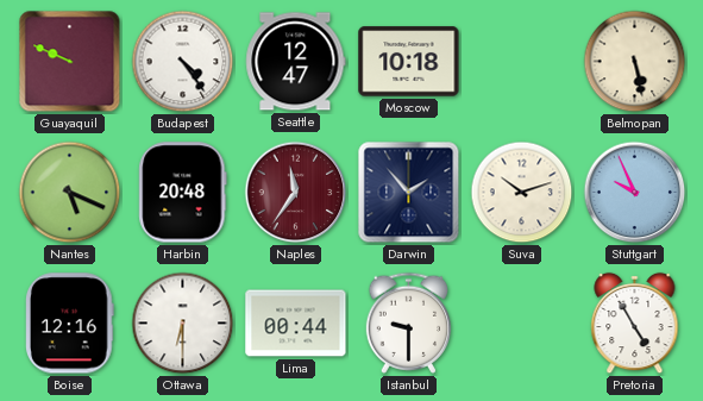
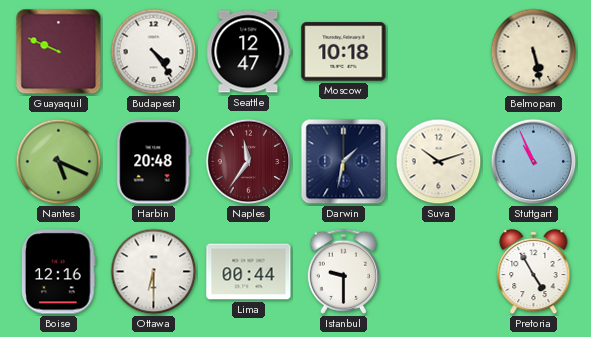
Darwin: 1:53 -> 1:32 (344, 162)
Stuttgart: 9:56 -> 10:56 (534, 162)
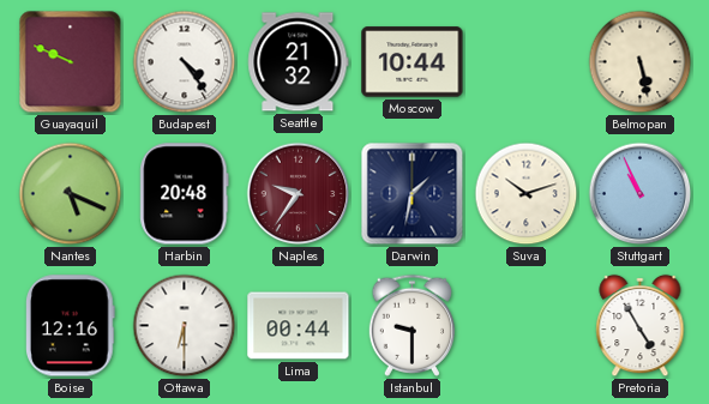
Seattle: 12:47 -> 21:32 (299, 62)
Moscow: 10:18 -> 10:44 (413, 62)
Naples: 11:36 -> 9:36 (299, 194)
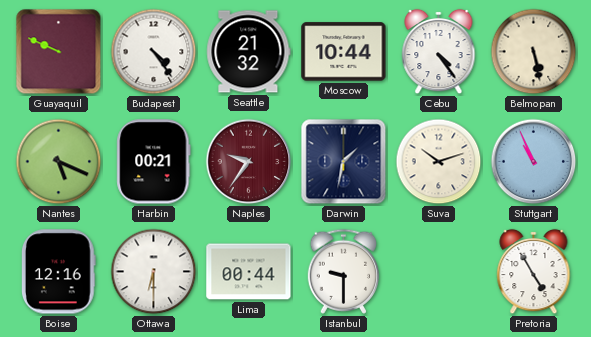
Cebu: none -> 4:24 (439, 52)
Harbin: 20:48 -> 00:21 (154, 162)
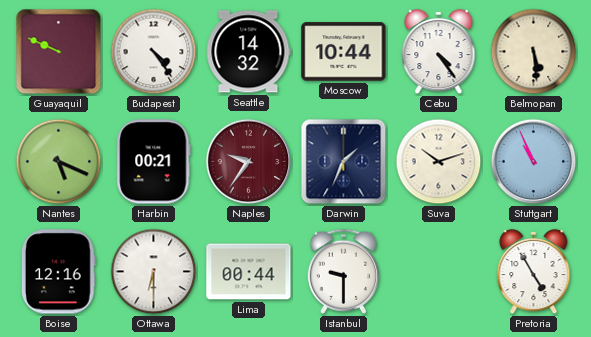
Seattle: 21:32 -> 14:32 (249, 52)
Belmopan: 5:28 -> 5:29 (534, 52)
Darwin: 1:32 -> 1:34 (344, 162)
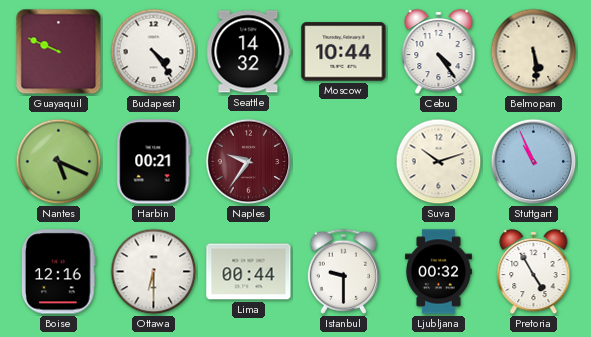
Darwin: 1:34 -> none (344, 162)
Ljubljana: none -> 00:32 (438, 272)
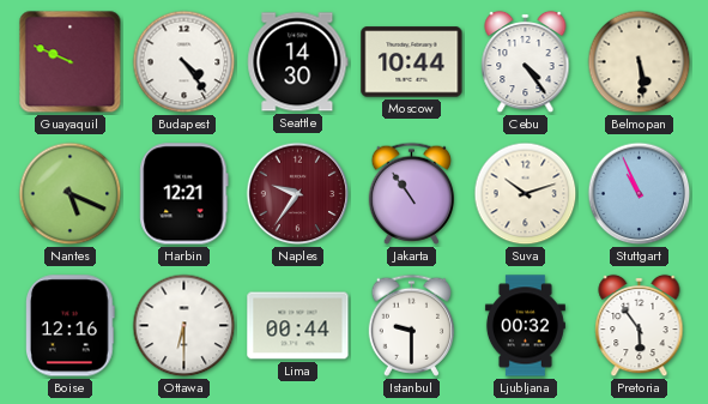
Seattle: 14:32 -> 14:30 (298, 62)
Harbin: 00:21 -> 12:21 (184, 194)
Jakarta: none -> 10:54 (411, 193)
Pretoria: 4:55 -> 5:54 (640, 326)
